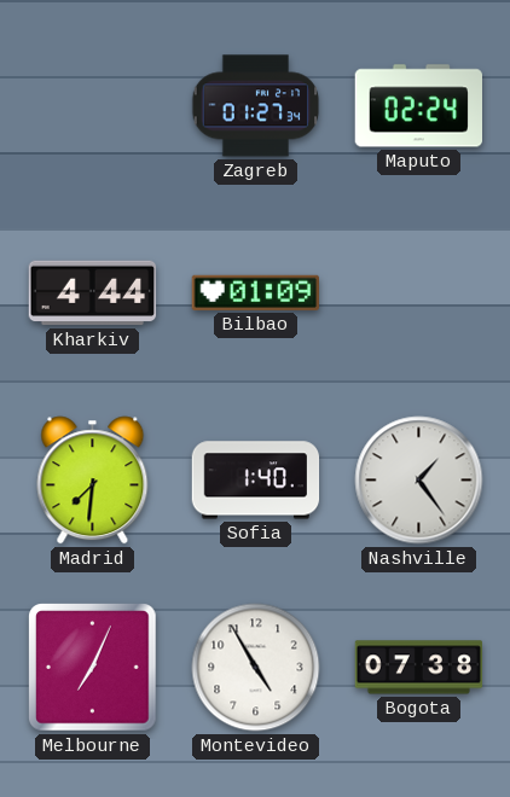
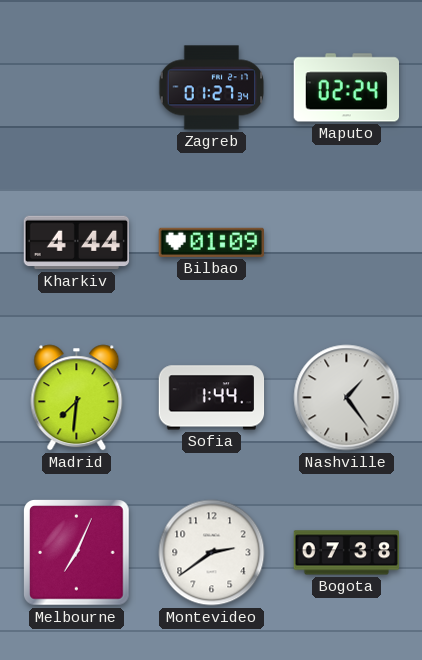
Sofia: 1:40 -> 1:44 (212, 398)
Montevideo: 4:55 -> 2:39 (212, 553)
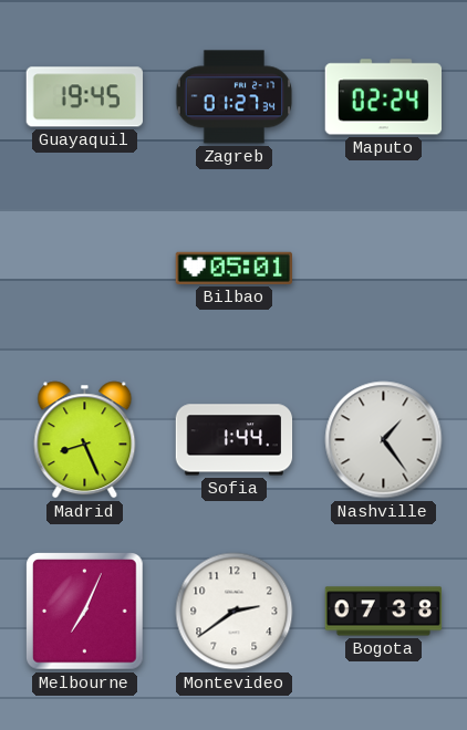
Guayaquil: none -> 19:45 (84, 97)
Kharkiv: 4:44 -> none (77, 243)
Bilbao: 01:09 -> 05:01 (233, 268)
Madrid: 7:31 -> 8:26 (85, 440)
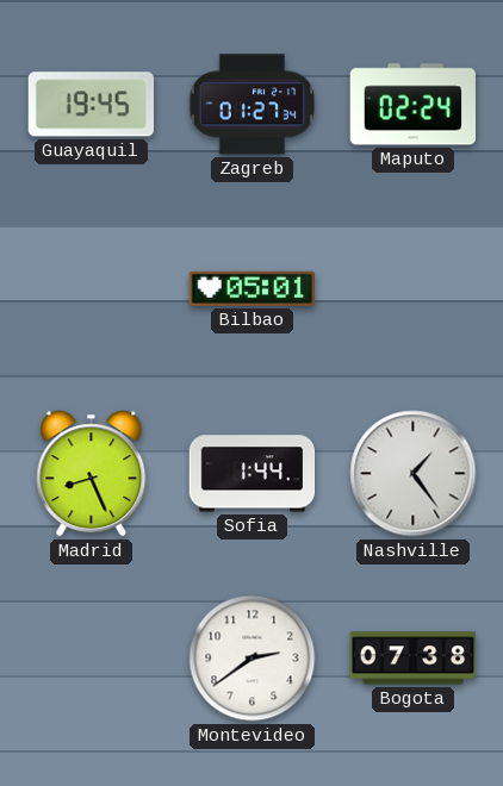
Melbourne: 7:04 -> none (85, 612)
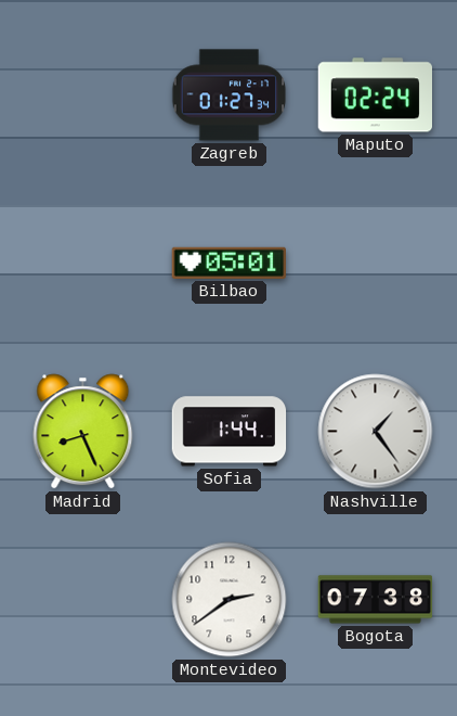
Guayaquil: 19:45 -> none (91, 105)
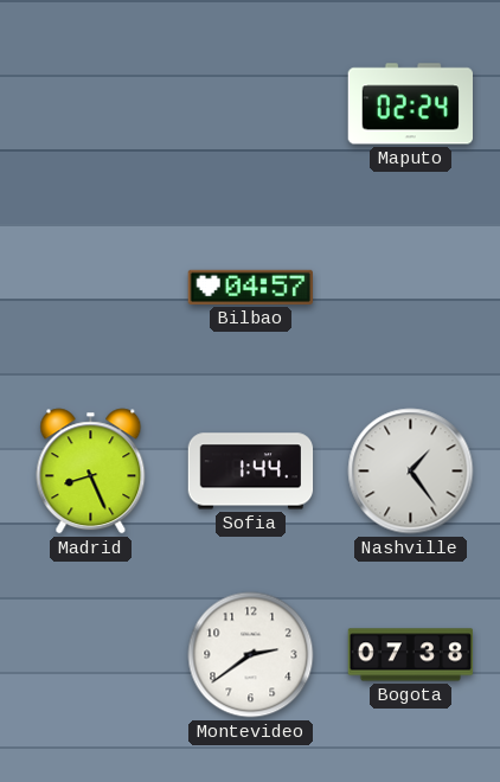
Zagreb: 01:27 -> none (230, 95)
Bilbao: 05:01 -> 04:57 (250, 287)
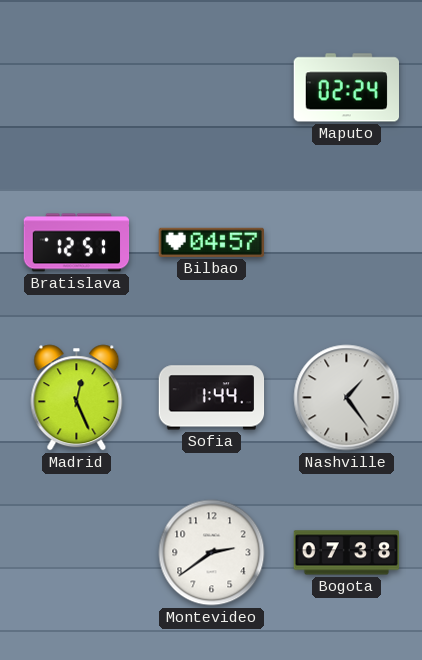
Bratislava: none -> 12:51 (77, 243)
Madrid: 8:26 -> 12:26 (77, 398)
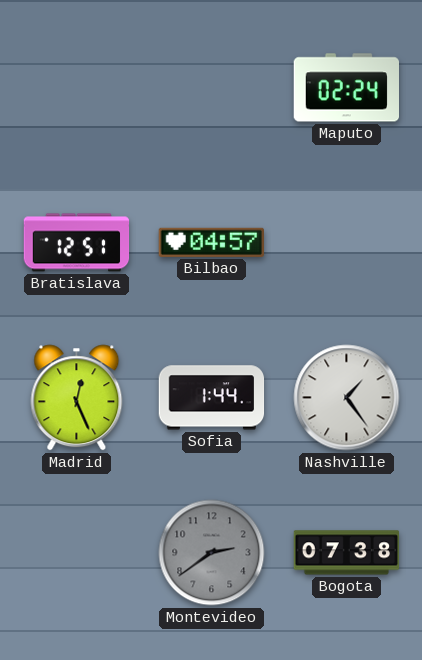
Montevideo dial: white -> grey (212, 553)
